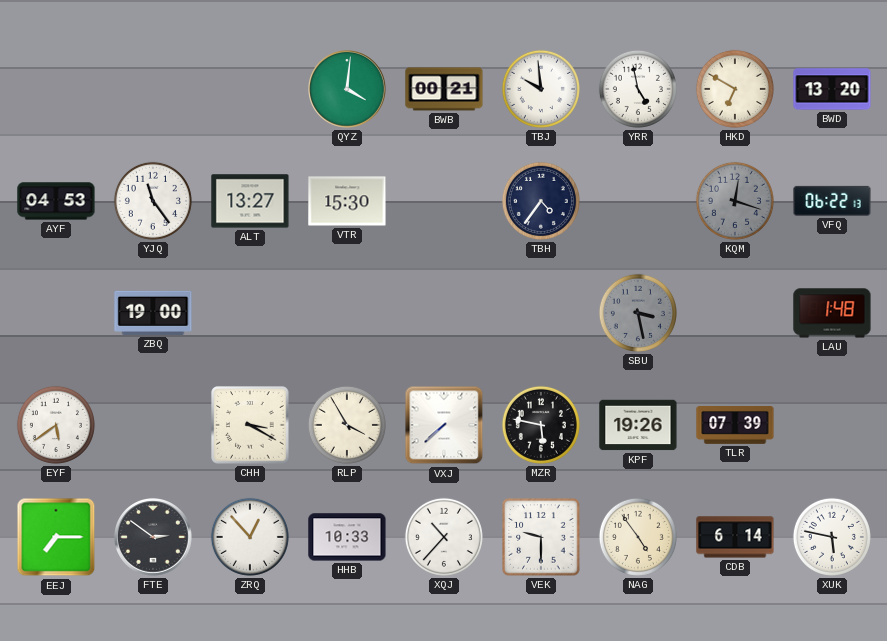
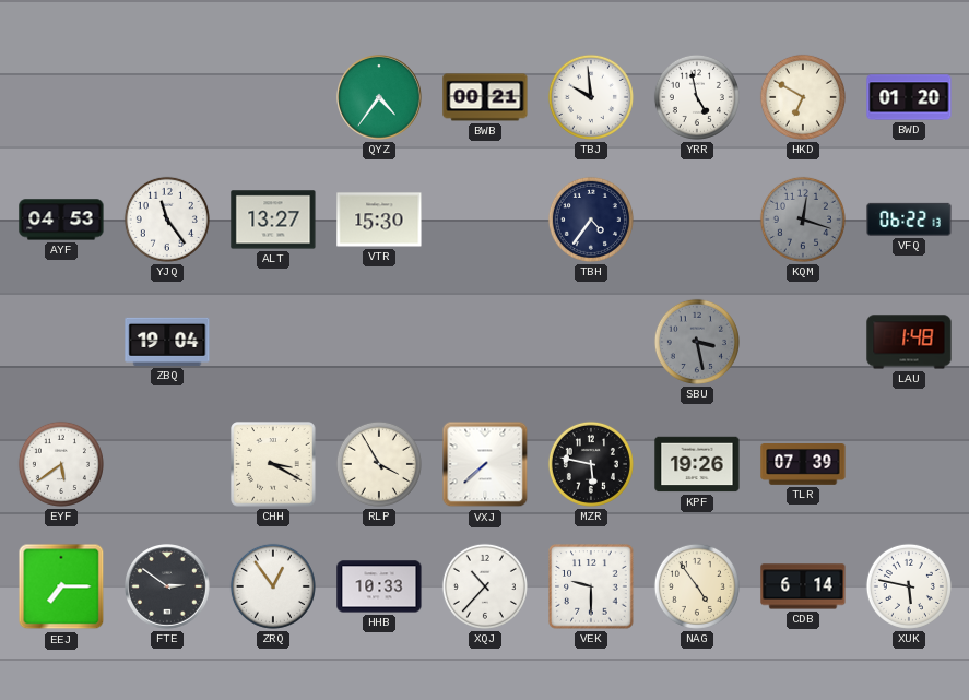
QYZ: 4:01 -> 4:36 (380, 98)
BWD: 13:20 -> 01:20 (909, 97)
ZBQ: 19:00 -> 19:04 (167, 342)
ZRQ: 12:53 -> 12:54 (273, 586)
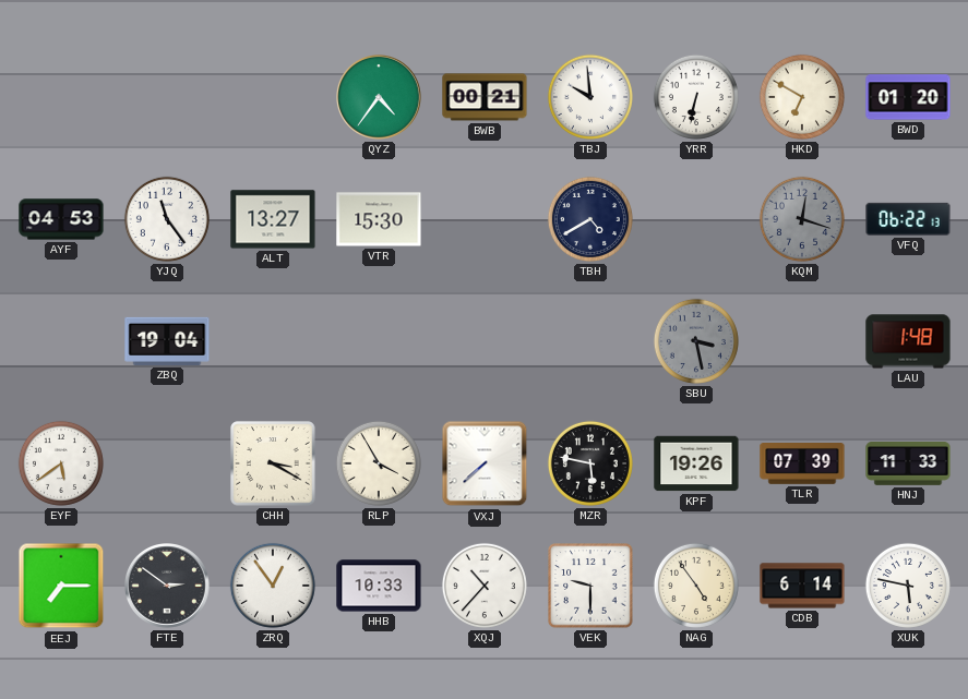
YRR: 4:58 -> 6:32 (696, 97)
TBH: 4:36 -> 4:40 (590, 219)
HNJ: none -> 11:33 (908, 465)
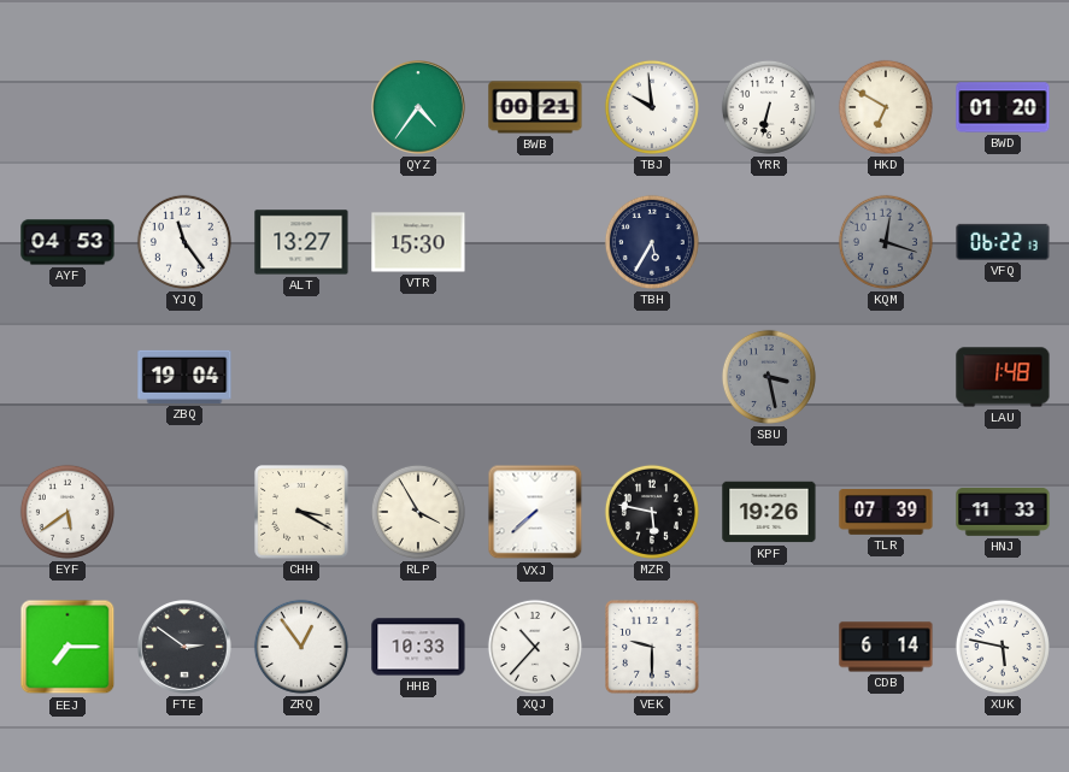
TBH: 4:40 -> 5:35 (652, 242)
NAG: 4:54 -> none (696, 586)
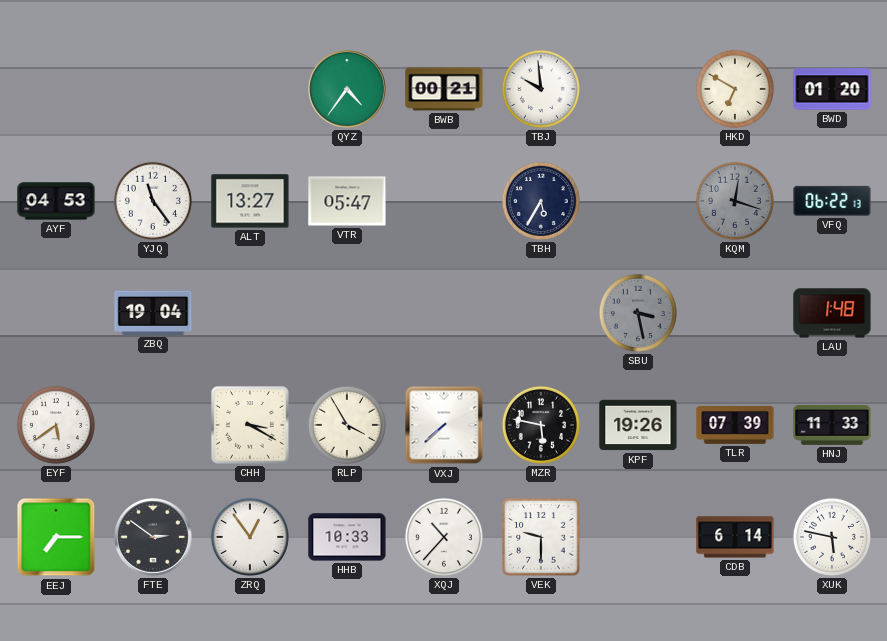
YRR: 6:32 -> none (769, 107)
VTR: 15:30 -> 05:47 (347, 201)
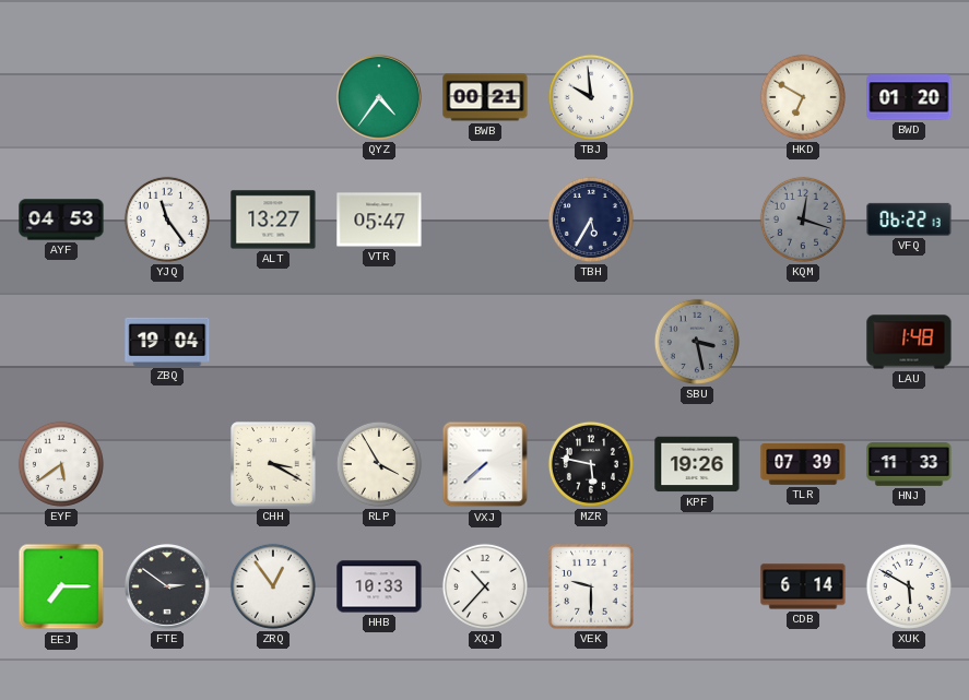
XUK: 5:47 -> 5:50 (909, 586)
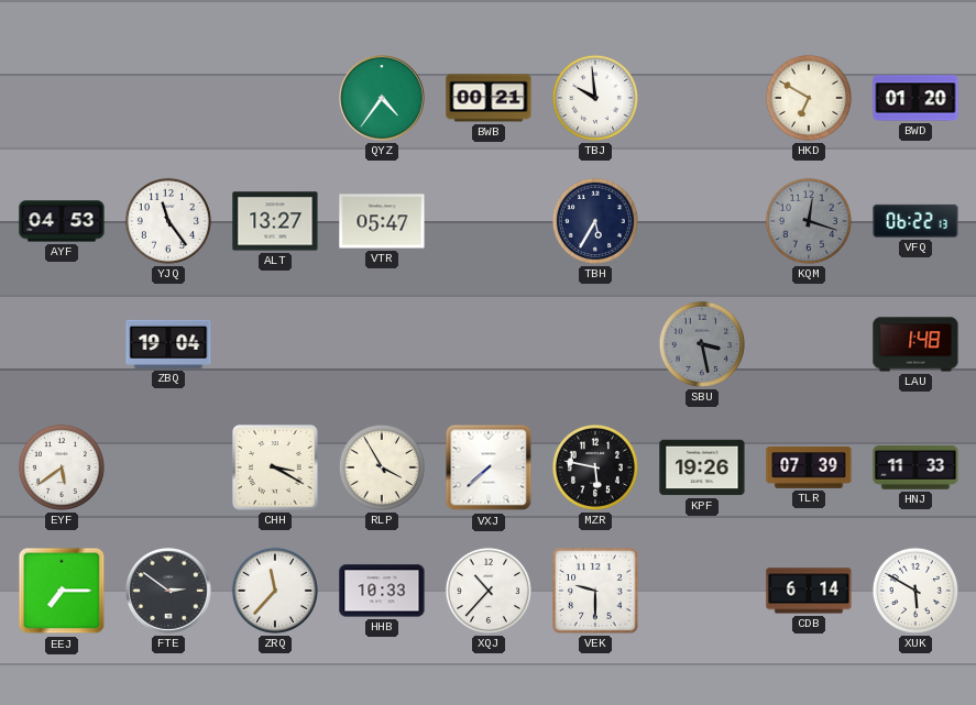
ZRQ: 12:54 -> 11:37 (275, 591)
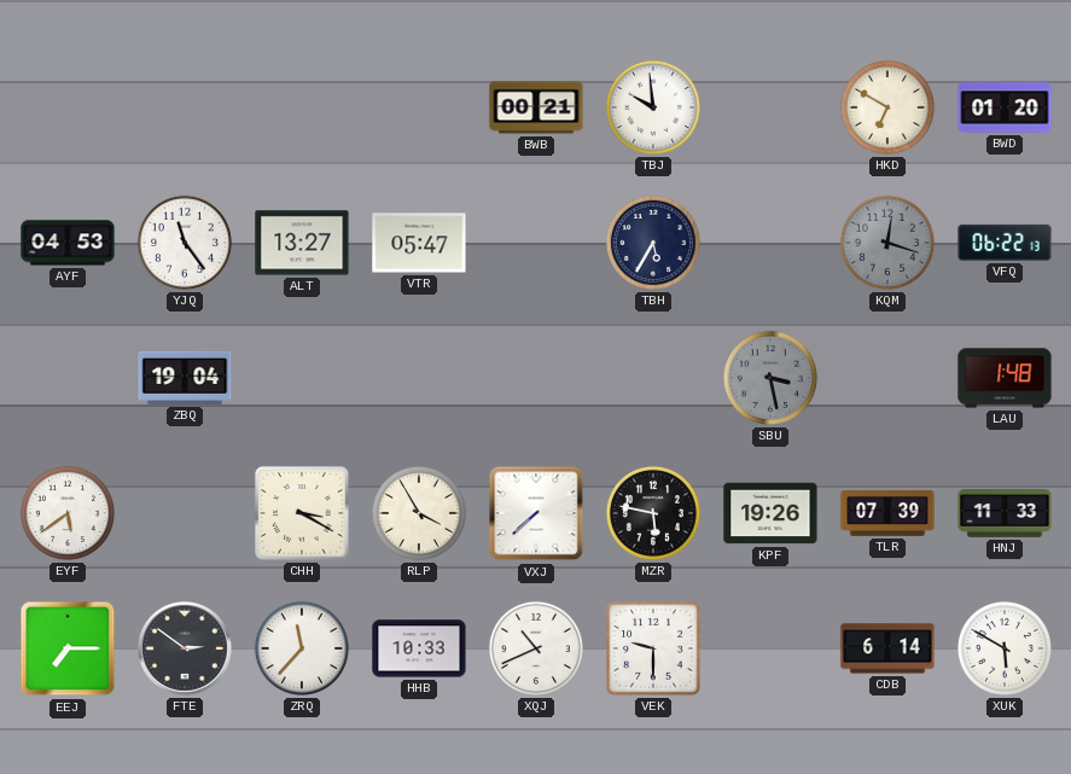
QYZ: 4:36 -> none (383, 99)
XQJ: 10:37 -> 10:41 (536, 648)
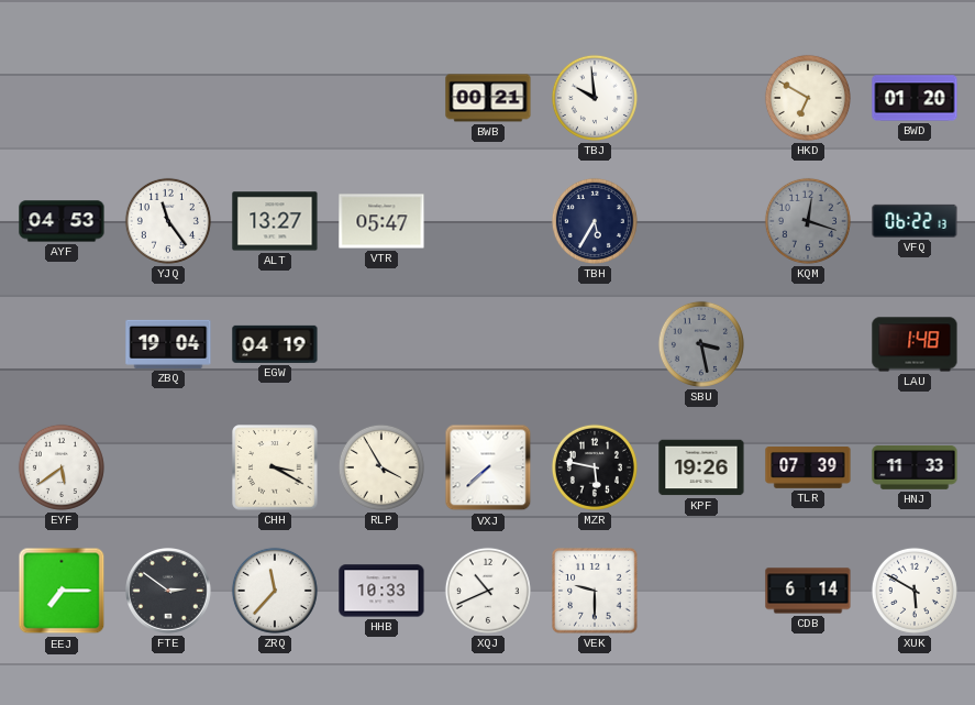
EGW: none -> 04:19 (275, 344)
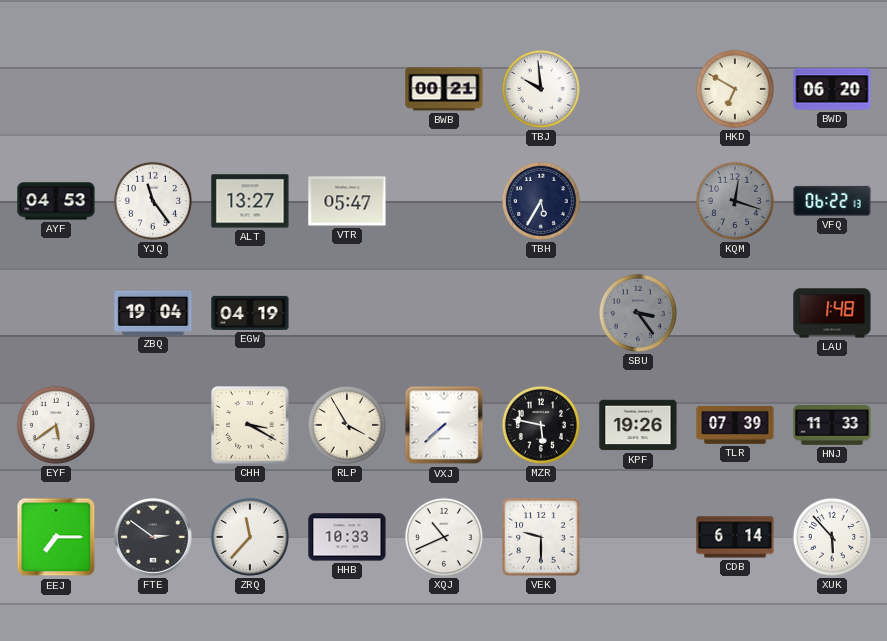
BWD: 01:20 -> 06:20 (832, 89)
SBU: 3:28 -> 3:24 (638, 313)
XUK: 5:50 -> 5:53 (832, 537)
